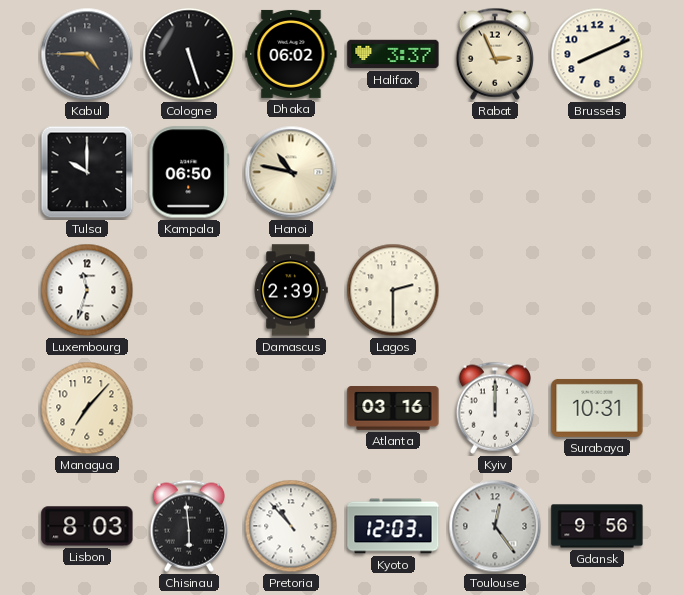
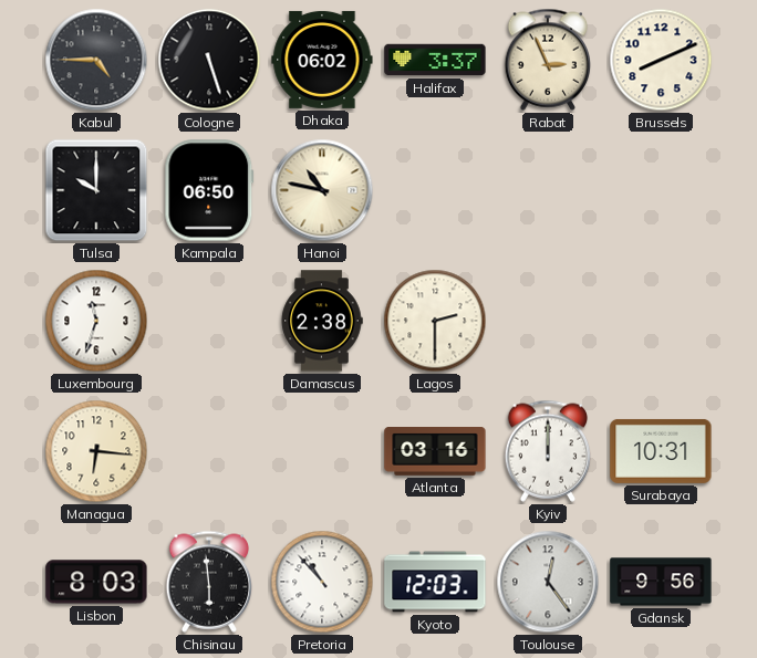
Damascus: 2:39 -> 2:38 (322, 321)
Managua: 7:07 -> 6:16 (96, 451)
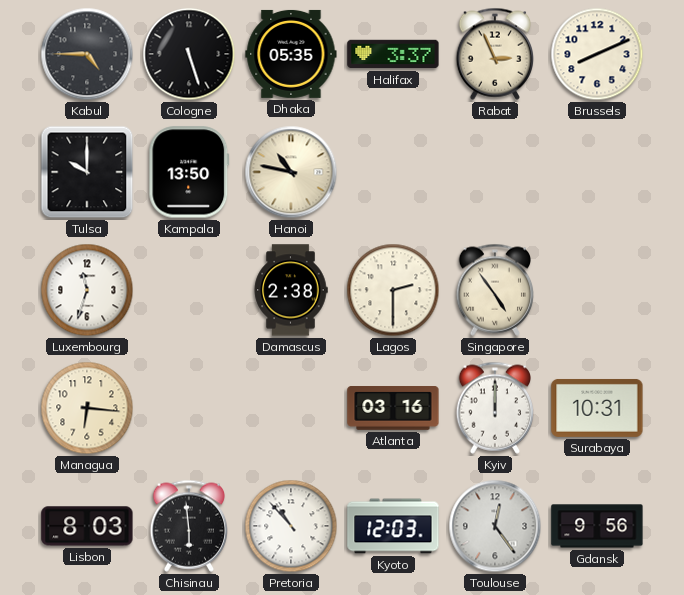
Dhaka: 06:02 -> 05:35 (291, 54)
Kampala: 06:50 -> 13:50 (189, 172)
Singapore: none -> 4:54 (494, 290)
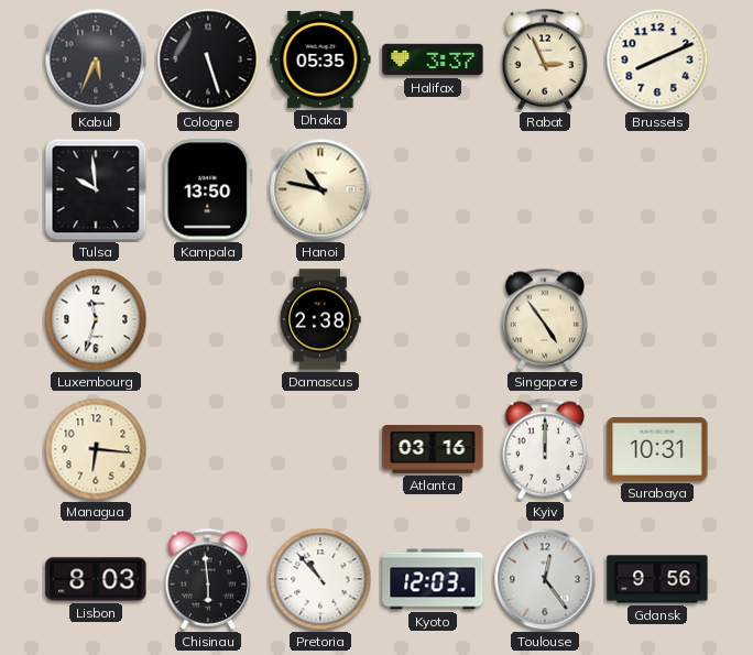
Kabul: 4:45 -> 5:34 (96, 59)
Tulsa: 10:00 -> 9:59 (96, 189)
Lagos: 2:30 -> none (393, 290)
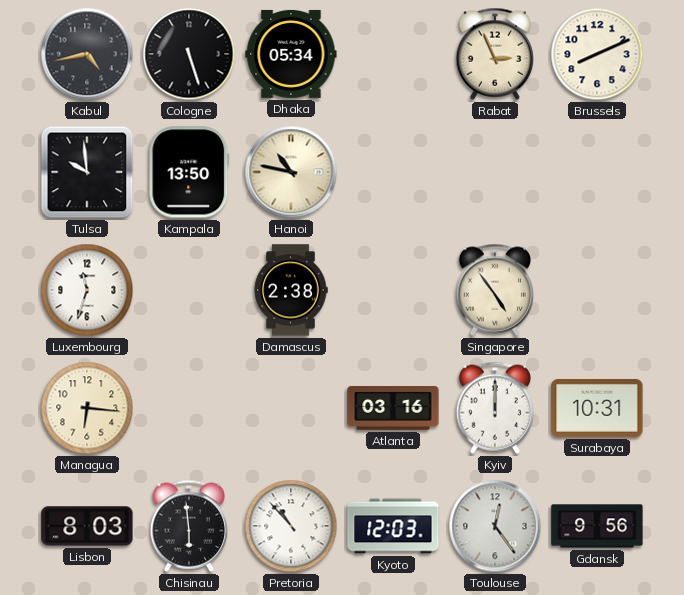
Kabul: 5:34 -> 4:43 (87, 54)
Dhaka: 05:35 -> 05:34 (291, 54)
Halifax: 3:37 -> none (433, 59)
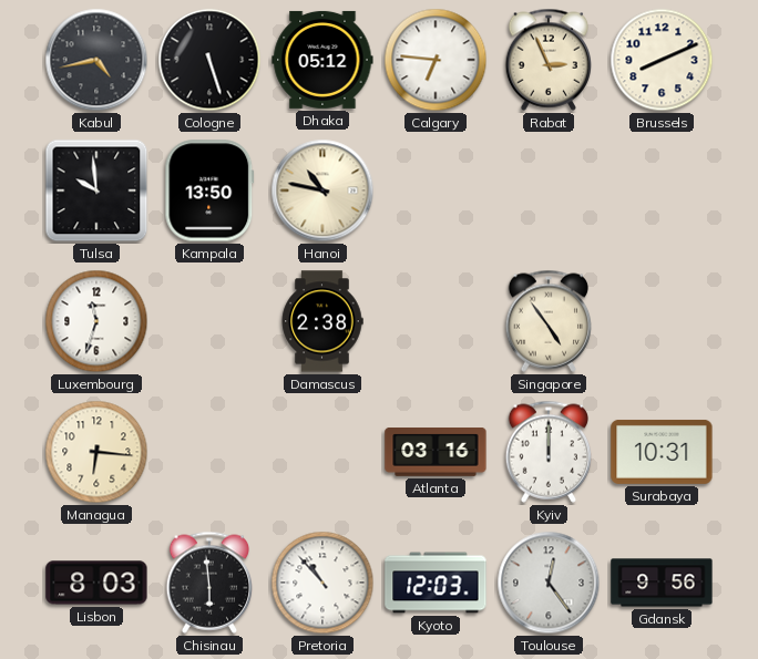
Dhaka: 05:34 -> 05:12 (322, 60)
Calgary: none -> 6:46 (436, 60)
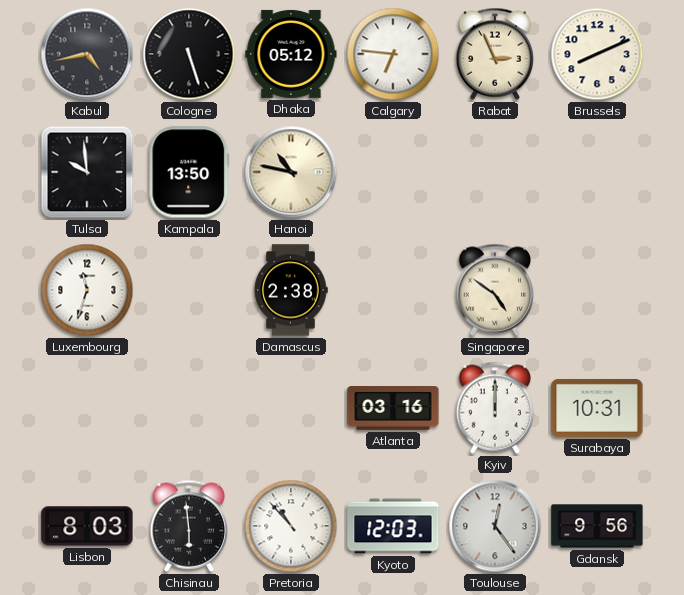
Singapore: 4:54 -> 4:51 (494, 290)
Managua: 6:16 -> none (96, 452)
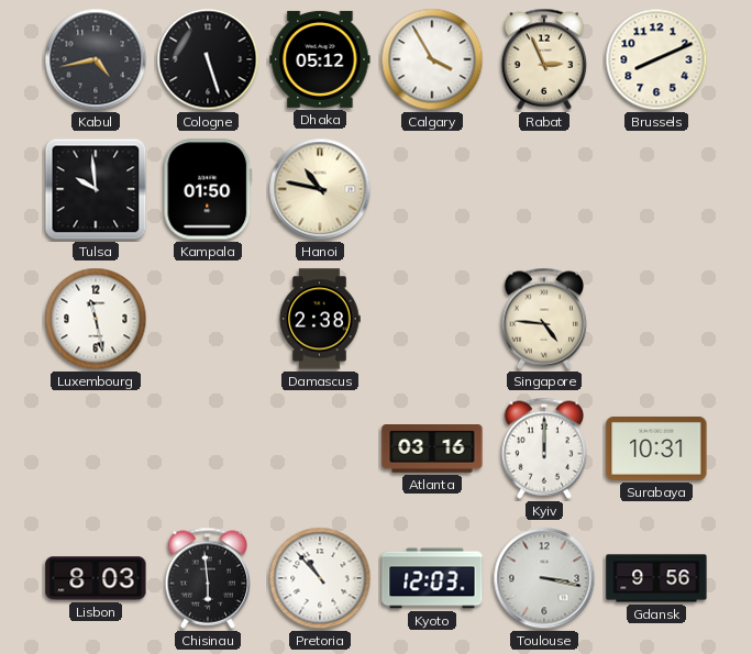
Calgary: 6:46 -> 3:55 (432, 59)
Kampala: 13:50 -> 01:50 (208, 189)
Luxembourg: 11:33 -> 11:28 (96, 319)
Singapore: 4:51 -> 4:46 (543, 319)
Toulouse: 12:24 -> 3:17 (544, 578)
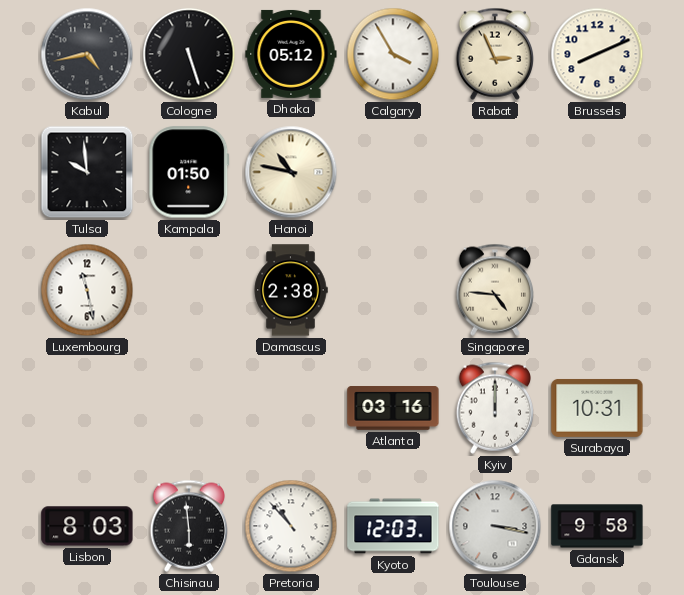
Gdansk: 9:56 -> 9:58 (597, 526)
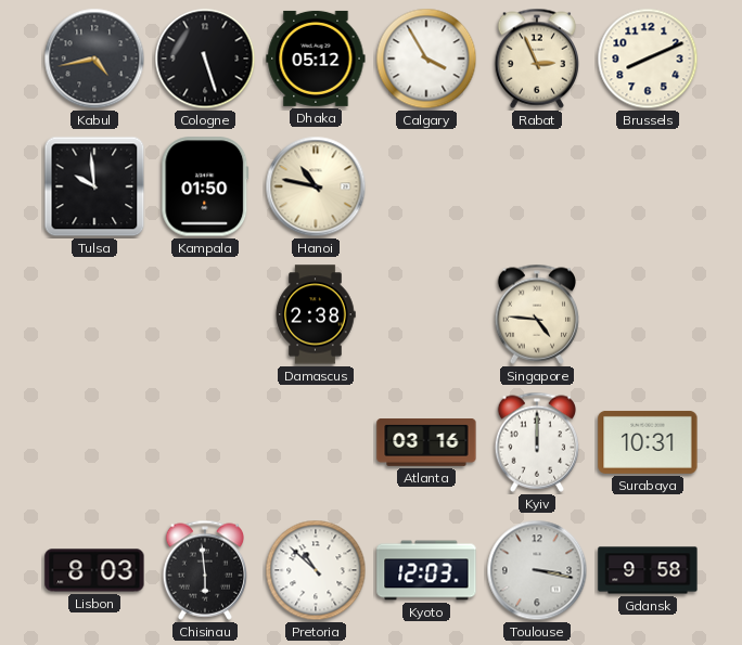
Luxembourg: 11:28 -> none (87, 290)
Pretoria: 10:53 -> 10:52 (316, 570)
